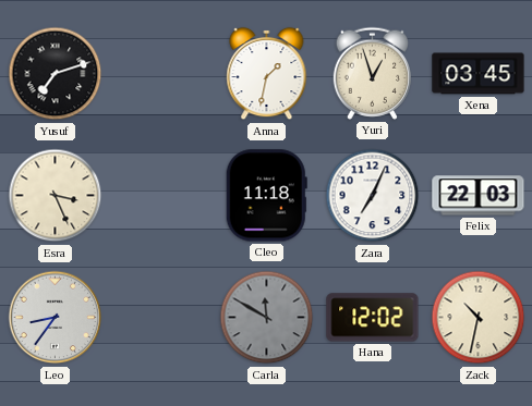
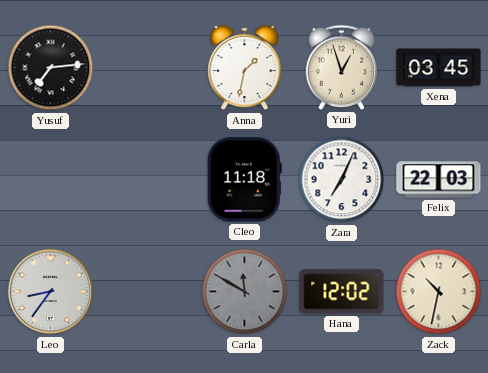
Yusuf: 7:12 -> 7:14 (51, 68)
Esra: 3:26 -> none (56, 196)
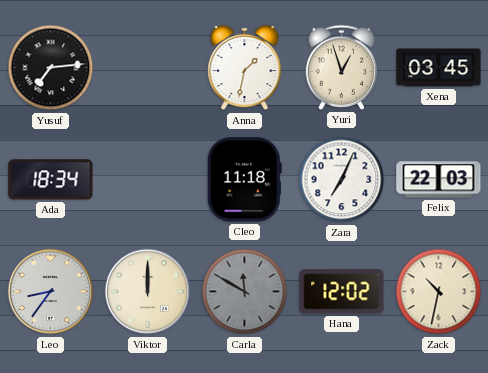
Ada: none -> 18:34 (51, 180)
Viktor: none -> 12:00 (148, 292)
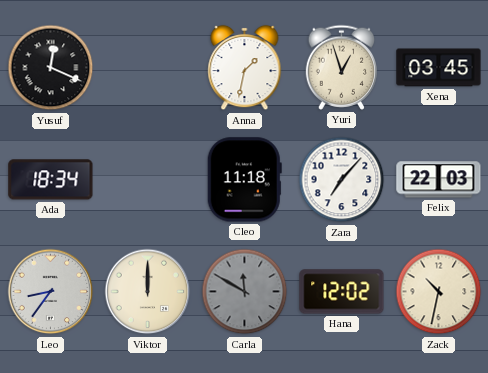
Yusuf: 7:14 -> 12:19 (51, 68)
Zara: 7:04 -> 7:07 (342, 180)
